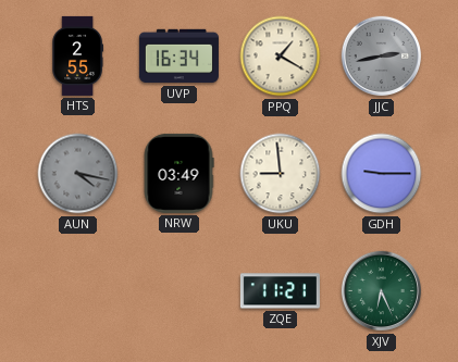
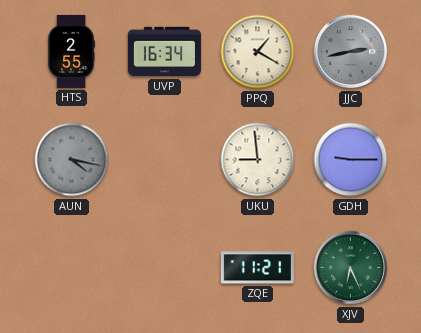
NRW: 03:49 -> none (178, 173)
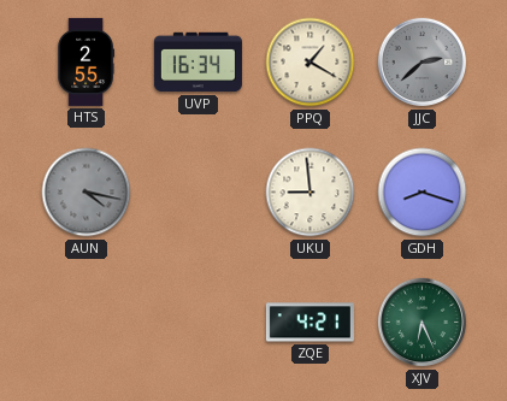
JJC: 2:43 -> 2:38 (423, 63)
GDH: 9:15 -> 8:18 (423, 193)
ZQE: 11:21 -> 4:21 (309, 323)
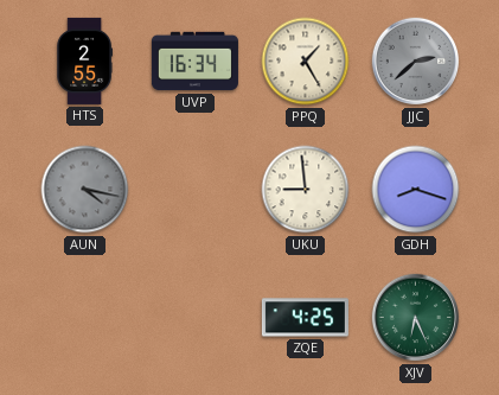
PPQ: 1:20 -> 1:25 (306, 62)
ZQE: 4:21 -> 4:25 (305, 318)
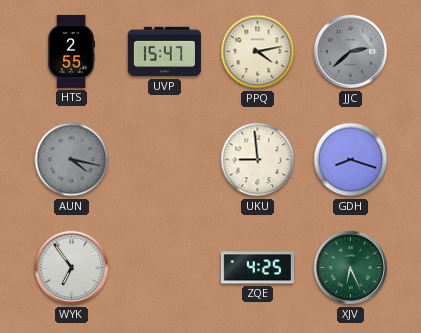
UVP: 16:34 -> 15:47 (164, 52)
PPQ: 1:25 -> 4:13 (258, 52)
WYK: none -> 6:54 (72, 268)
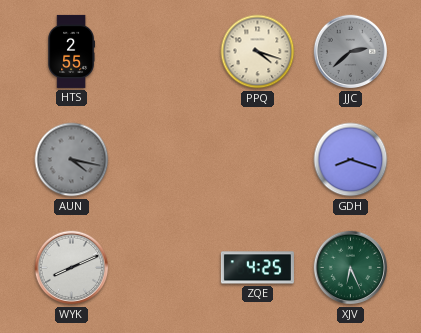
UVP: 15:47 -> none (164, 52)
PPQ: 4:13 -> 4:18 (258, 52)
UKU: 8:59 -> none (258, 160)
WYK: 6:54 -> 8:11 (72, 268)
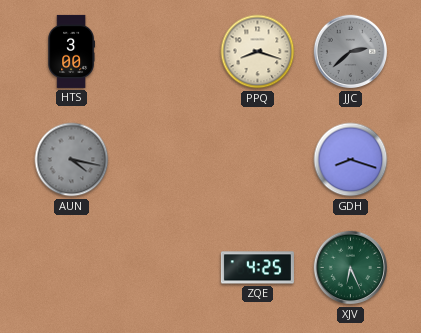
HTS: 2:55 -> 3:00 (71, 51)
PPQ: 4:18 -> 8:18 (258, 52)
WYK: 8:11 -> none (72, 268)
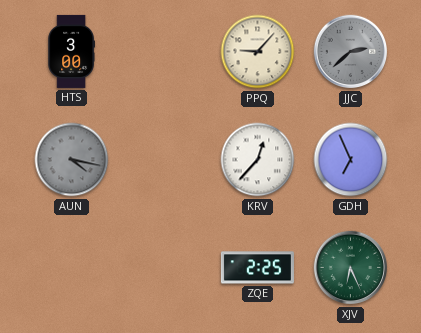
PPQ: 8:18 -> 9:07 (258, 52)
KRV: none -> 12:37 (258, 160)
GDH: 8:18 -> 6:56 (351, 160)
ZQE: 4:25 -> 2:25 (257, 268)
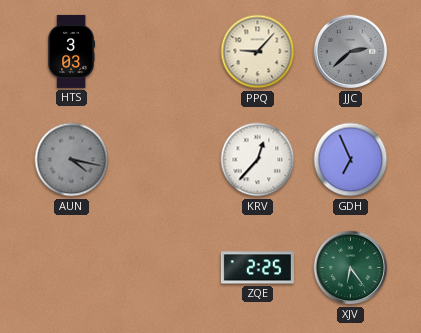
HTS: 3:00 -> 3:03 (71, 51)
XJV: 6:26 -> 6:24 (351, 268)
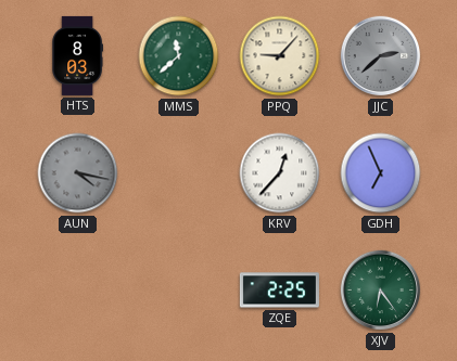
HTS: 3:03 -> 8:03 (77, 55)
MMS: none -> 11:38 (179, 56)
